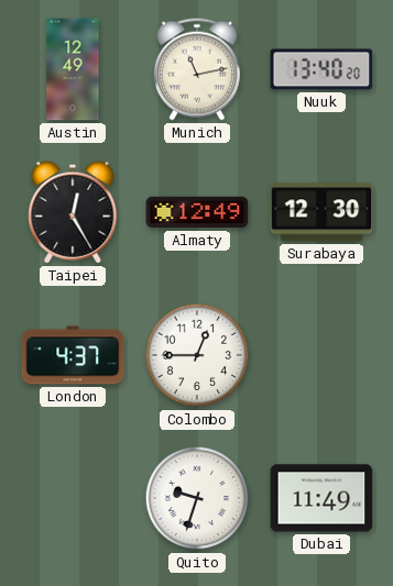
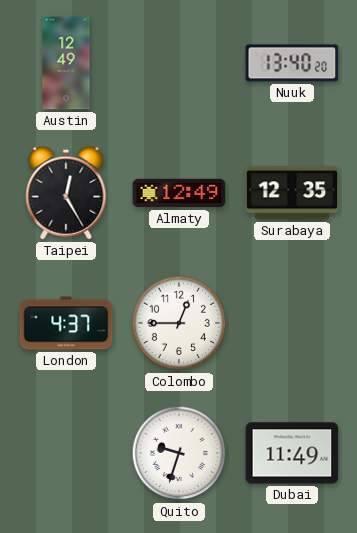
Munich: 11:13 -> none (197, 69)
Surabaya: 12:30 -> 12:35 (292, 193)
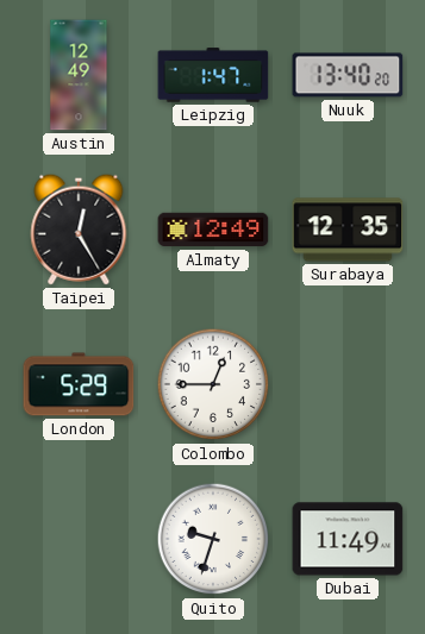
Leipzig: none -> 1:47 (213, 75)
London: 4:37 -> 5:29 (79, 384)
